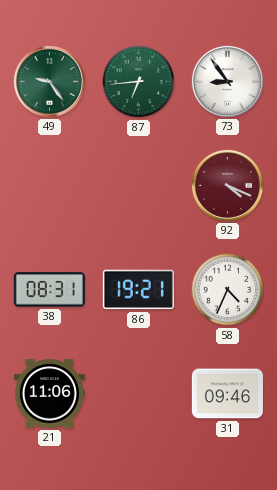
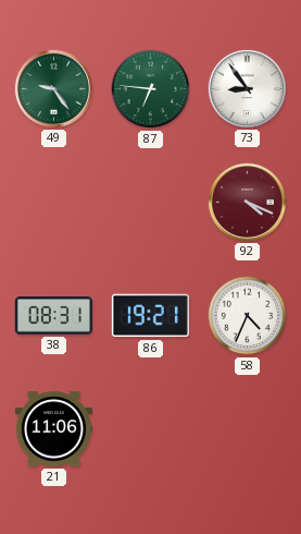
87: 6:44 -> 6:46 (151, 89)
31: 09:46 -> none (227, 394)
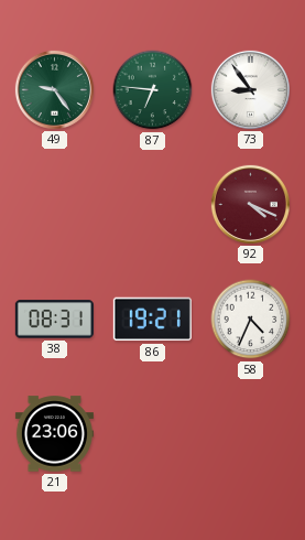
21: 11:06 -> 23:06 (54, 434)
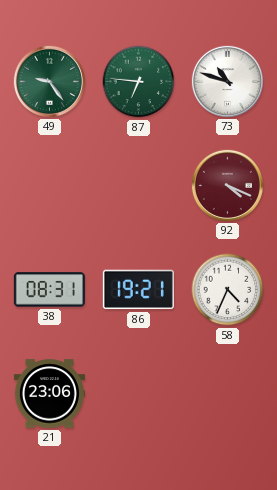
73: 8:54 -> 10:48 (227, 81)
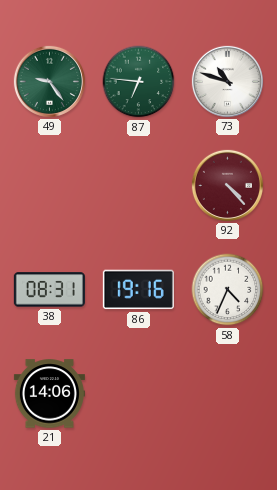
92: 4:19 -> 4:23 (227, 185)
86: 19:21 -> 19:16 (138, 290)
21: 23:06 -> 14:06 (49, 394)
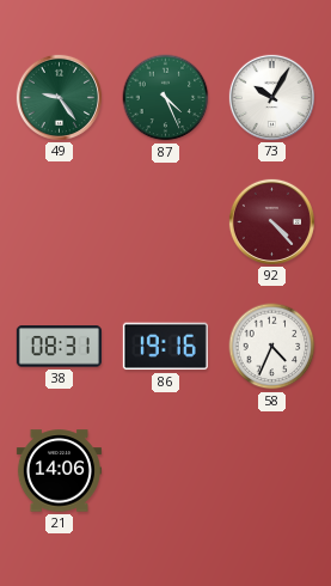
87: 6:46 -> 4:26 (166, 98)
73: 10:48 -> 10:05 (271, 97)
